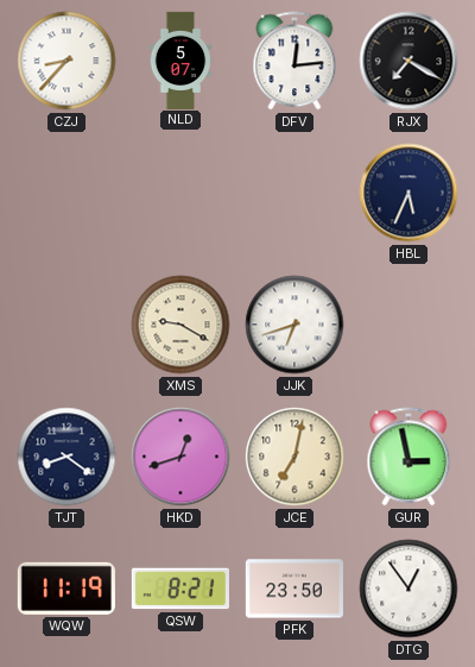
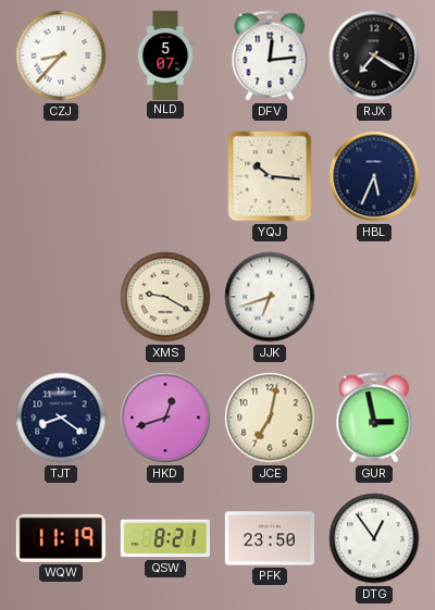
YQJ: none -> 10:16 (270, 176)
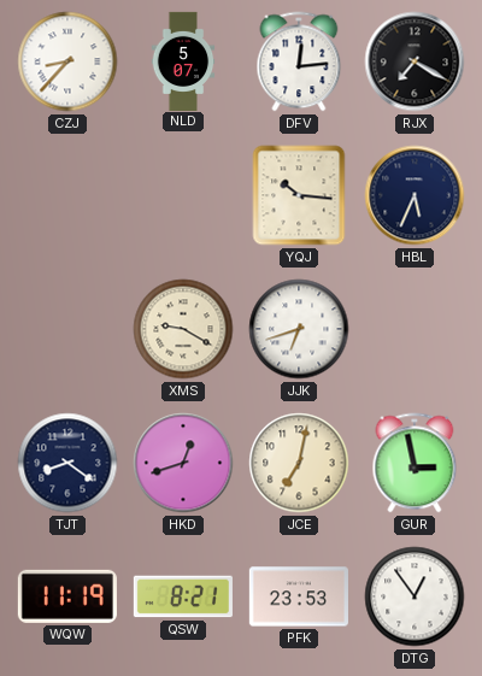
PFK: 23:50 -> 23:53 (299, 596)
